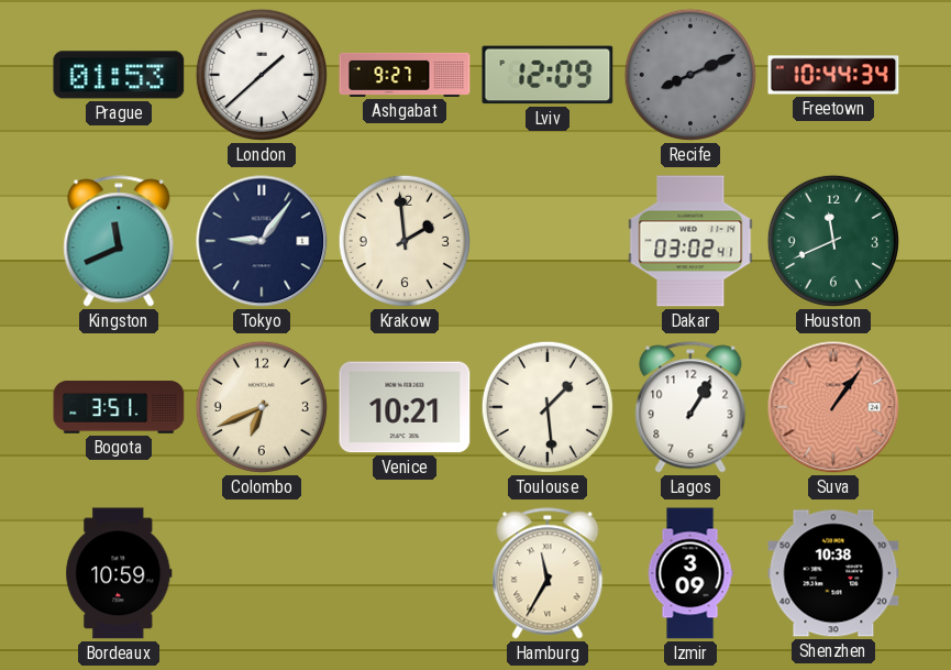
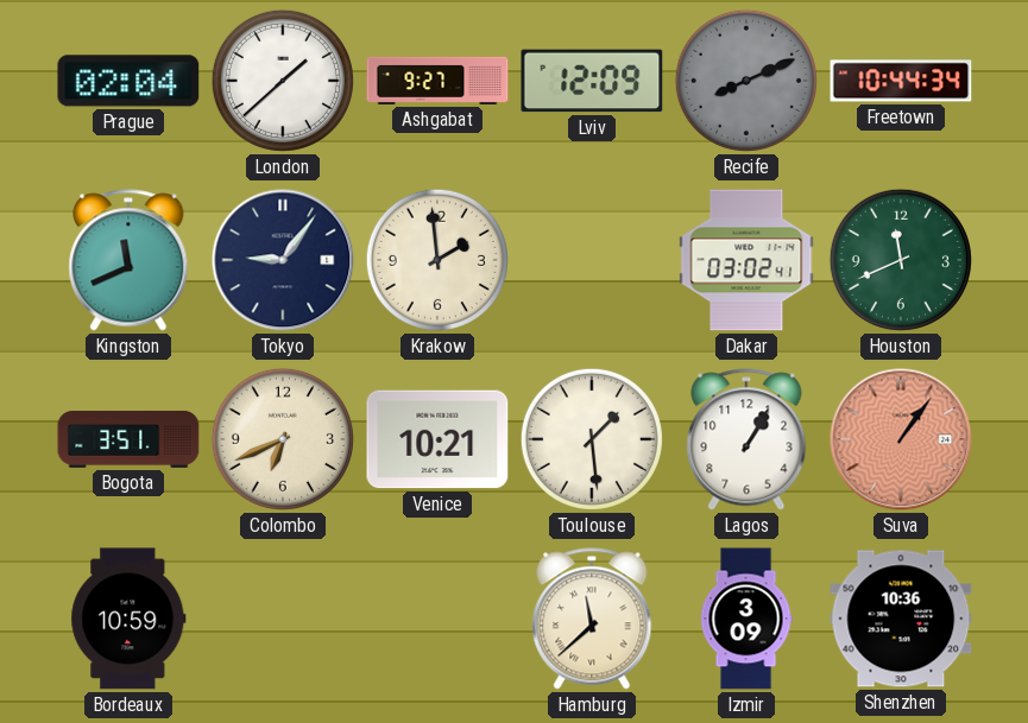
Prague: 01:53 -> 02:04 (128, 81)
Hamburg: 11:35 -> 11:38 (592, 619)
Shenzhen: 10:38 -> 10:36 (901, 619)
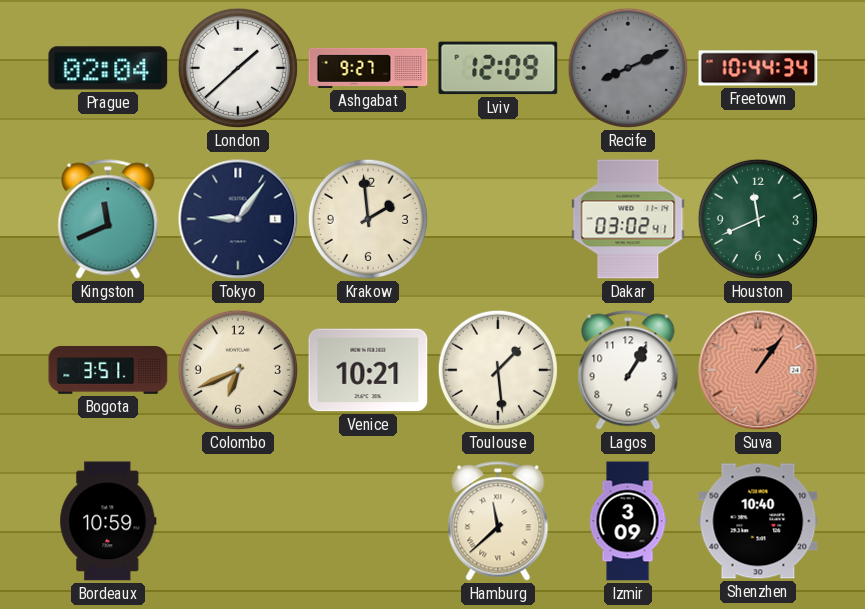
Shenzhen: 10:36 -> 10:40 (758, 521)
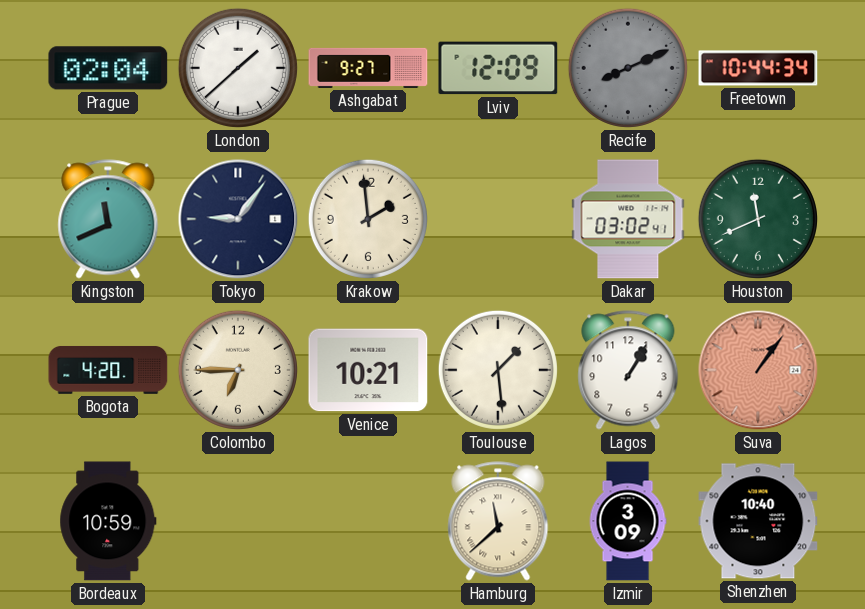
Bogota: 3:51 -> 4:20 (108, 370)
Colombo: 6:41 -> 6:45 (238, 370)
